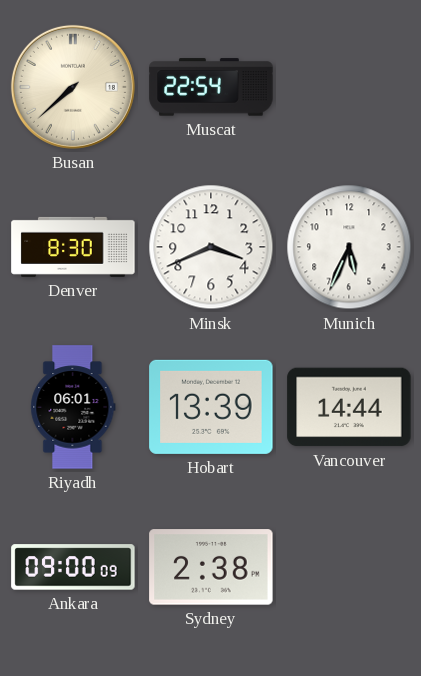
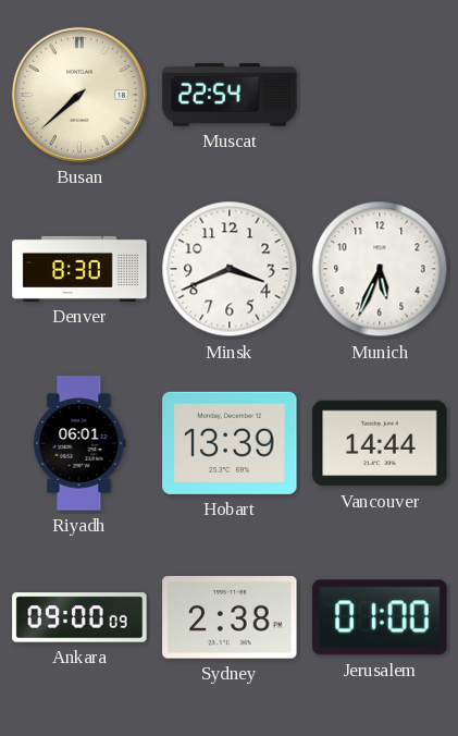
Jerusalem: none -> 01:00 (380, 617)
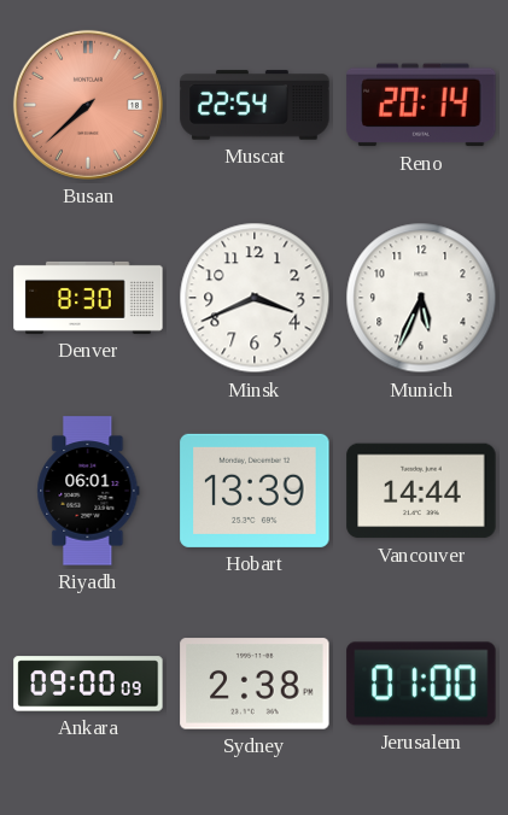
Busan dial: cream -> salmon (88, 105)
Reno: none -> 20:14 (421, 105)
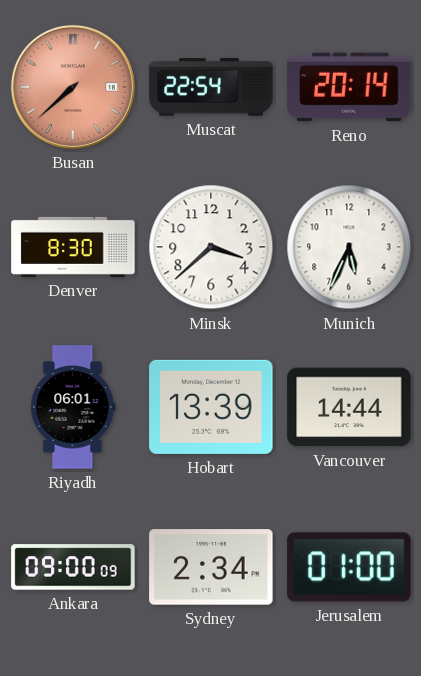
Minsk: 3:41 -> 3:38 (211, 247)
Sydney: 2:38 -> 2:34 (211, 567)
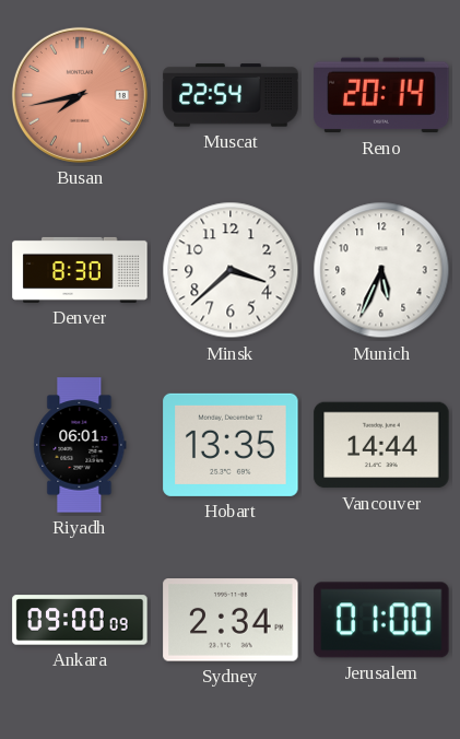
Busan: 7:38 -> 7:43 (80, 95)
Hobart: 13:39 -> 13:35 (231, 445)
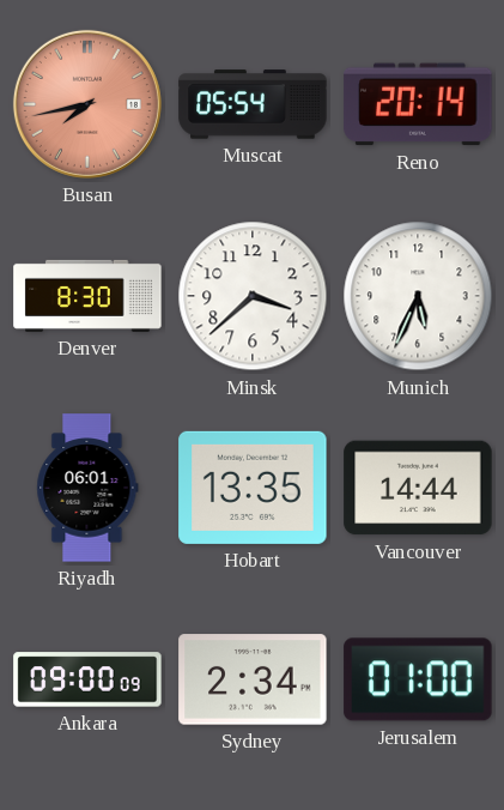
Muscat: 22:54 -> 05:54 (253, 104)
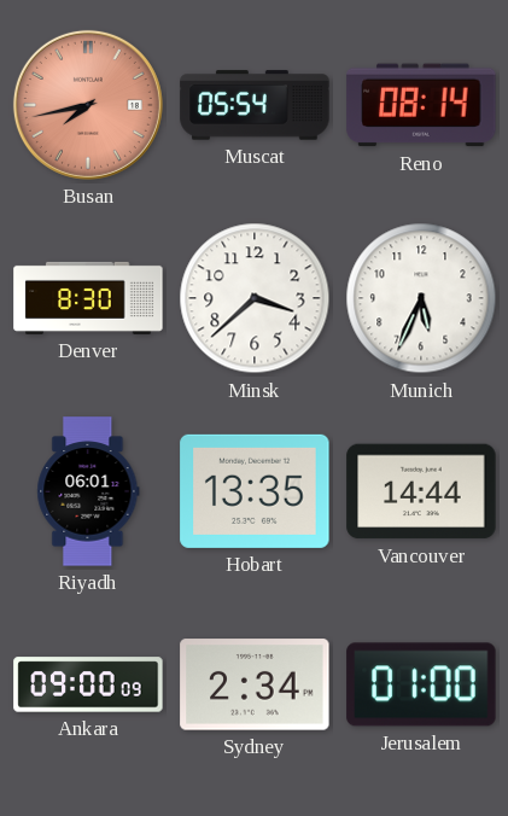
Reno: 20:14 -> 08:14 (421, 105)
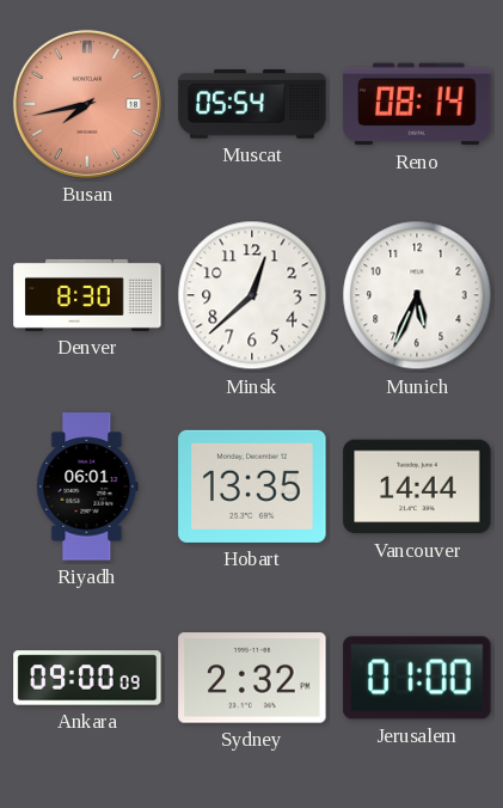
Minsk: 3:38 -> 12:38 (252, 295)
Sydney: 2:34 -> 2:32 (252, 678)
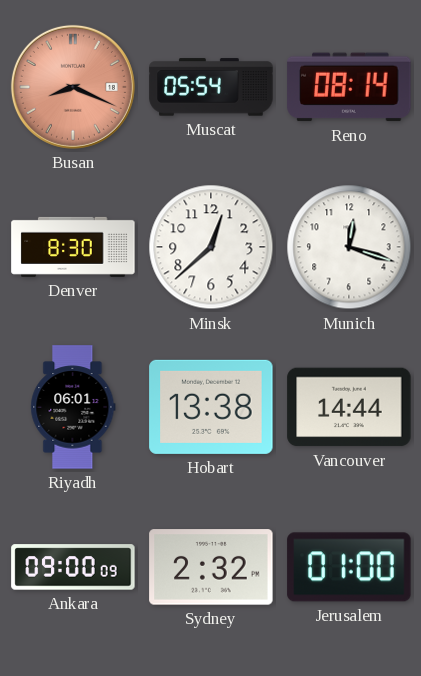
Busan: 7:43 -> 8:19 (73, 87)
Munich: 5:34 -> 12:18 (349, 247)
Hobart: 13:35 -> 13:38 (211, 407)
